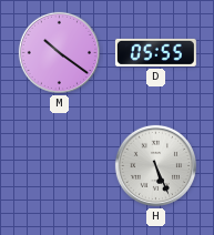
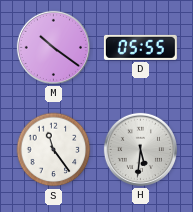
S: none -> 11:24 (54, 150)
H: 5:26 -> 5:31 (140, 149)
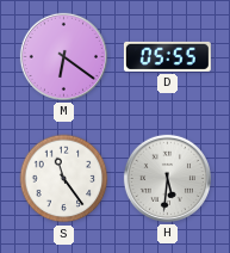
M: 10:21 -> 6:21 (63, 56)
